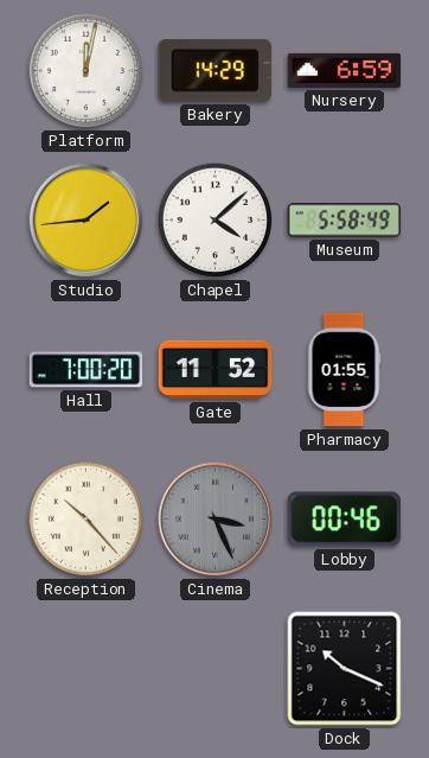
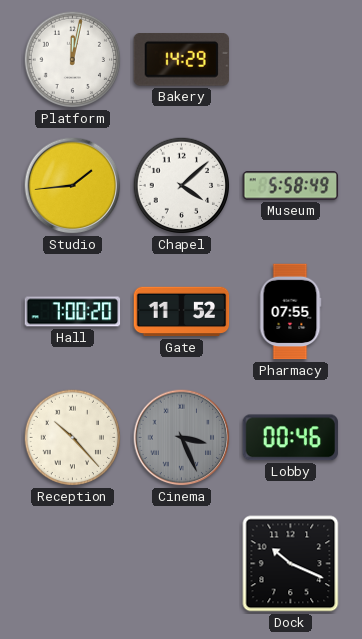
Nursery: 6:59 -> none (345, 70)
Pharmacy: 01:55 -> 07:55 (290, 312)
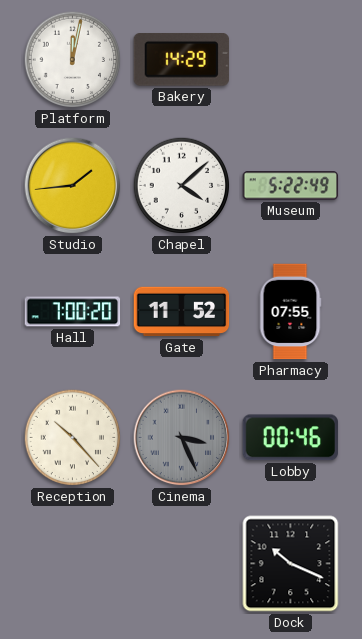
Museum: 5:58 -> 5:22 (291, 186)
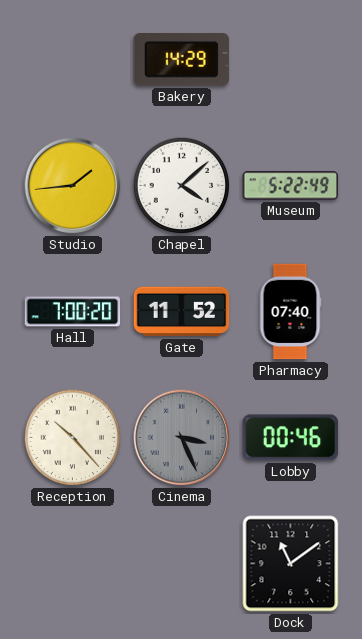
Platform: 12:02 -> none (73, 60)
Pharmacy: 07:55 -> 07:40 (290, 312)
Dock: 10:19 -> 11:09 (291, 564)
